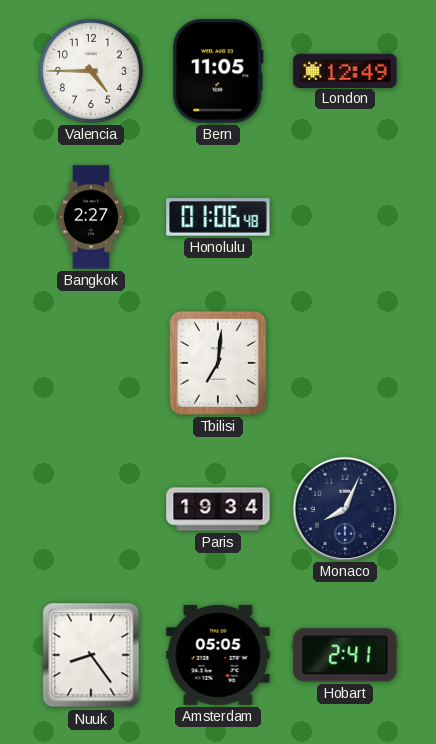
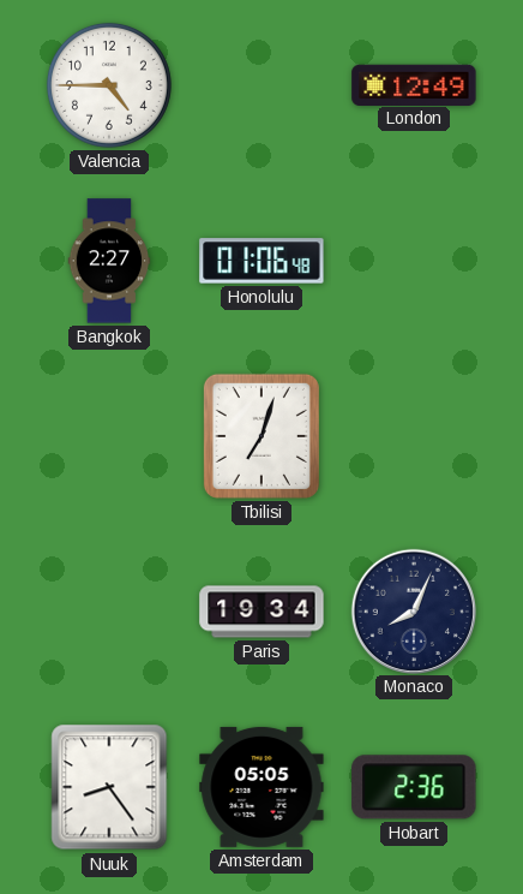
Bern: 11:05 -> none (219, 71)
Tbilisi: 7:01 -> 7:03 (261, 436)
Hobart: 2:41 -> 2:36 (414, 787)
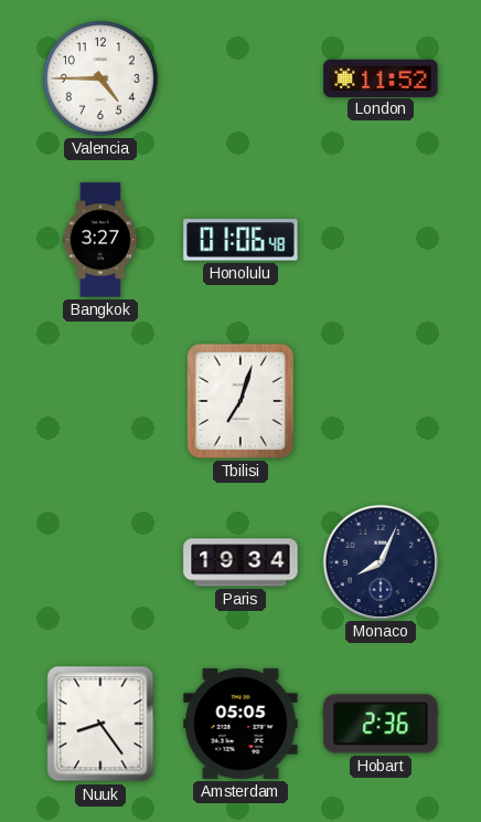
London: 12:49 -> 11:52 (381, 77)
Bangkok: 2:27 -> 3:27 (100, 240)
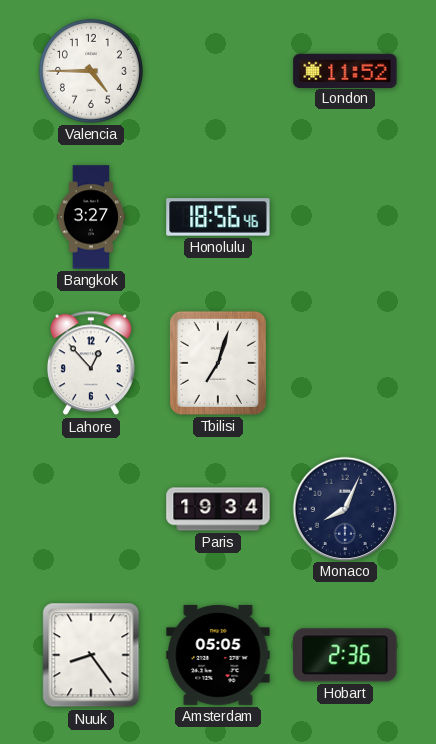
Honolulu: 01:06 -> 18:56 (218, 217)
Lahore: none -> 12:53 (91, 363)
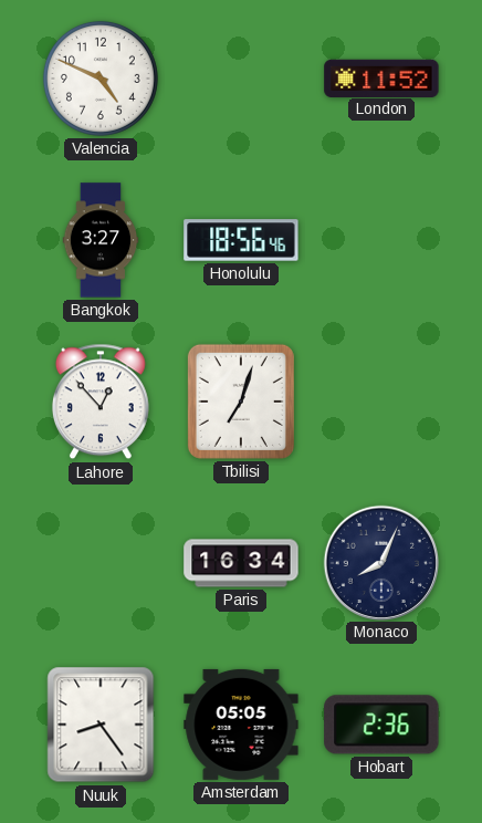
Valencia: 4:45 -> 4:49 (101, 79)
Paris: 19:34 -> 16:34 (241, 563)
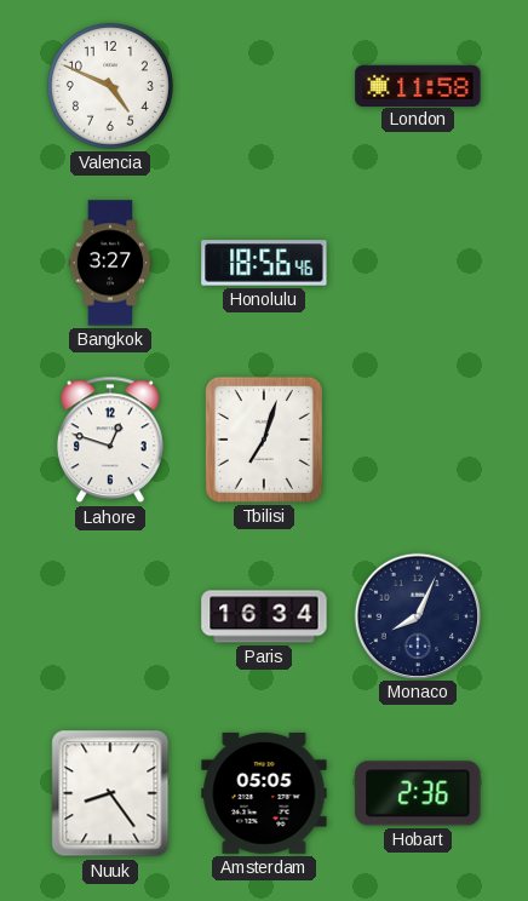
London: 11:52 -> 11:58 (418, 85)
Lahore: 12:53 -> 12:48 (110, 440)
